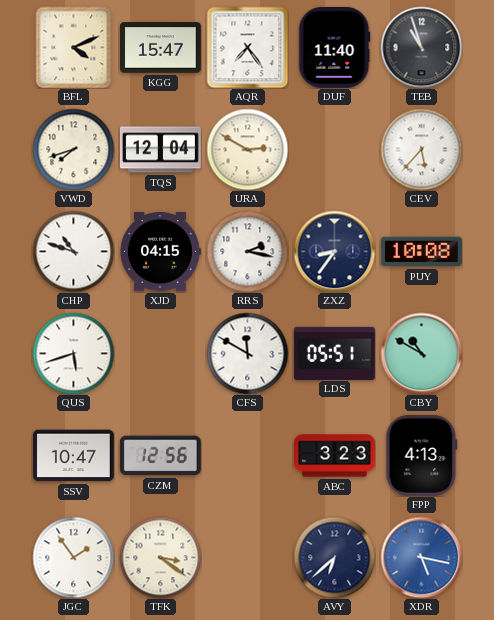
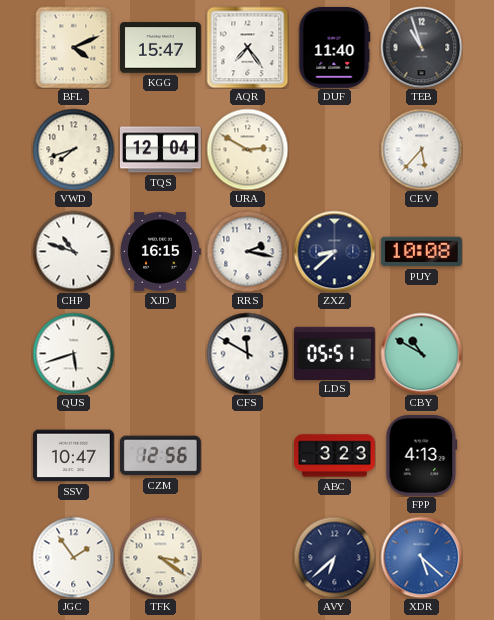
XJD: 04:15 -> 16:15 (160, 251)
ZXZ: 8:36 -> 8:38 (334, 251)
XDR: 5:17 -> 5:22 (421, 557)
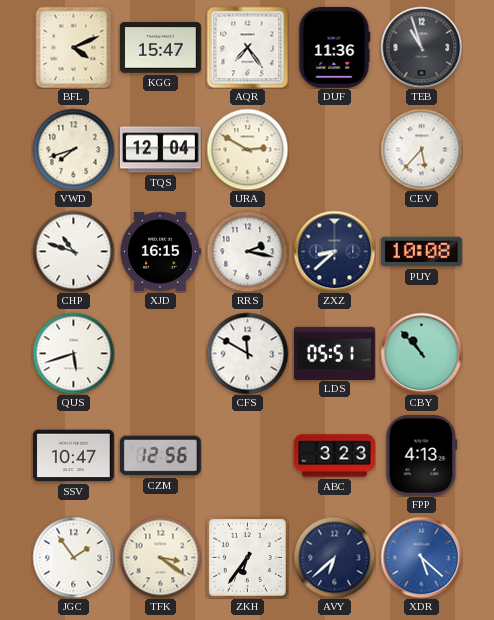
DUF: 11:40 -> 11:36 (335, 47)
CBY: 10:50 -> 10:53 (421, 353)
ZKH: none -> 6:36 (247, 557)
